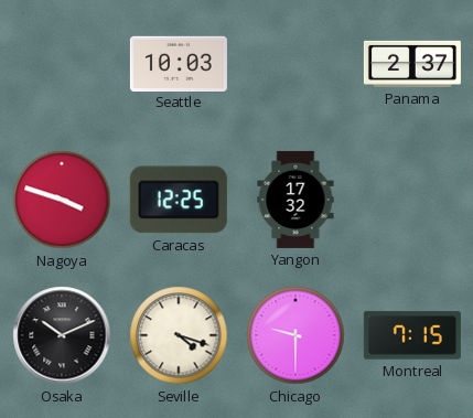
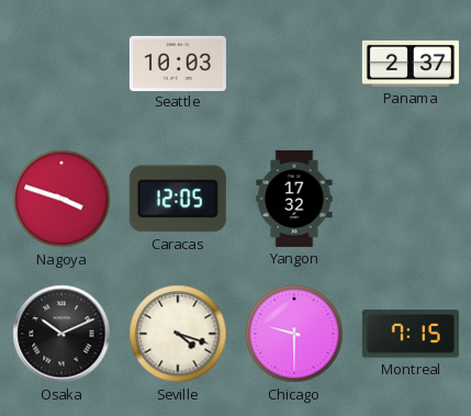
Caracas: 12:25 -> 12:05 (178, 199)
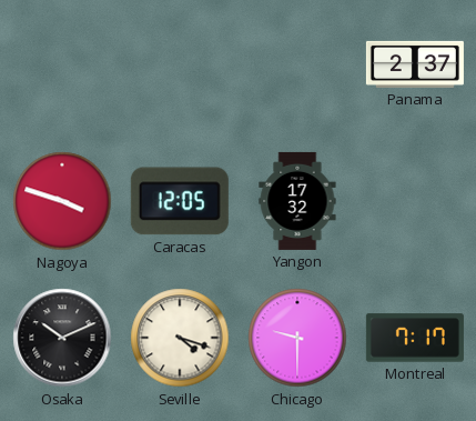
Seattle: 10:03 -> none (178, 63)
Montreal: 7:15 -> 7:17 (415, 338)
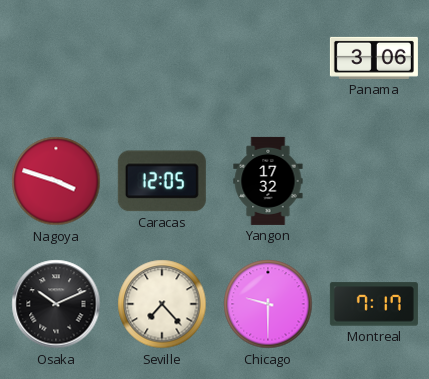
Panama: 2:37 -> 3:06 (374, 58)
Seville: 4:18 -> 7:23 (162, 304)
